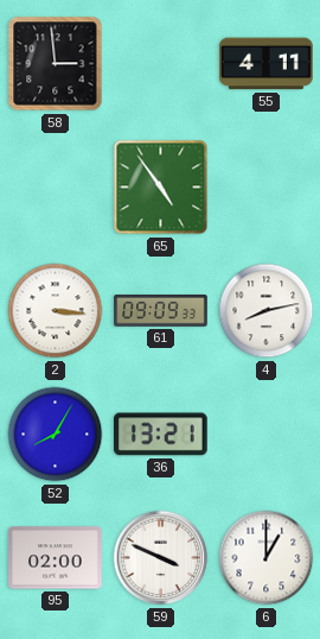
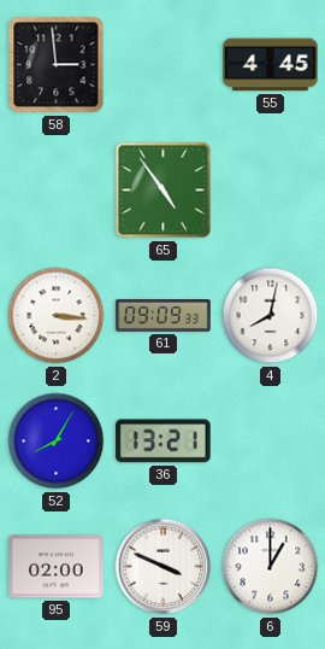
55: 4:11 -> 4:45 (271, 65)
4: 8:13 -> 8:02 (271, 316)
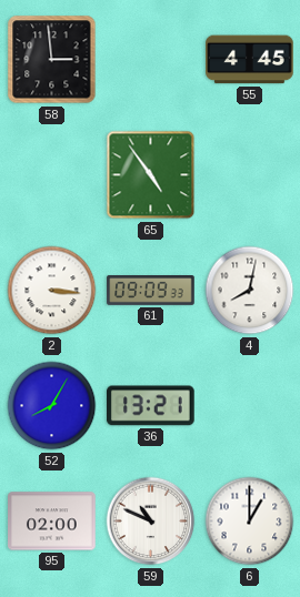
59: 3:49 -> 10:49 (151, 522)
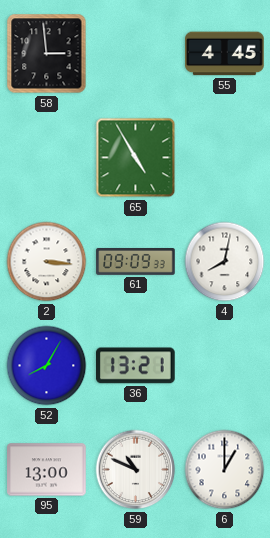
65: 4:54 -> 4:55 (136, 158)
95: 02:00 -> 13:00 (47, 470)
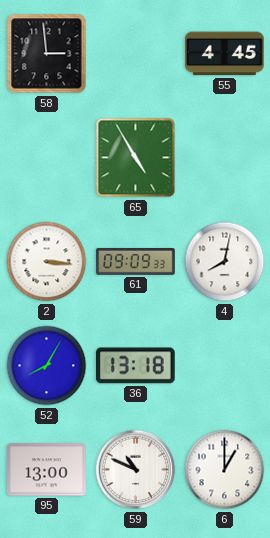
36: 13:21 -> 13:18 (136, 366)
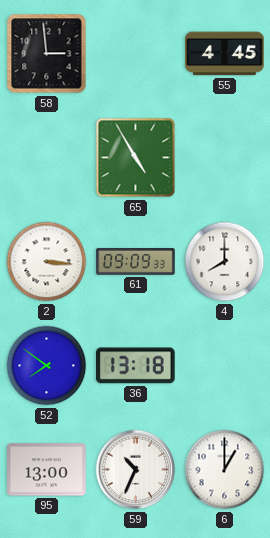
4: 8:02 -> 8:00 (225, 262)
52: 8:05 -> 7:51 (47, 366)
59: 10:49 -> 10:34 (136, 470)
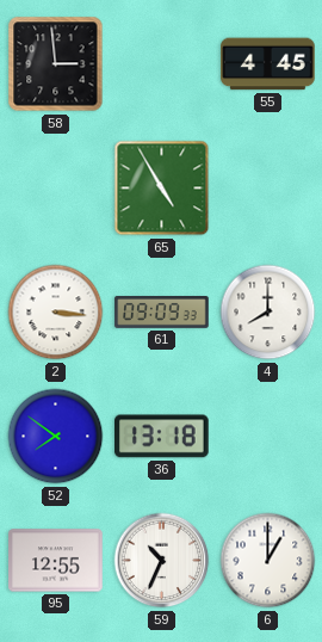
95: 13:00 -> 12:55 (56, 561)
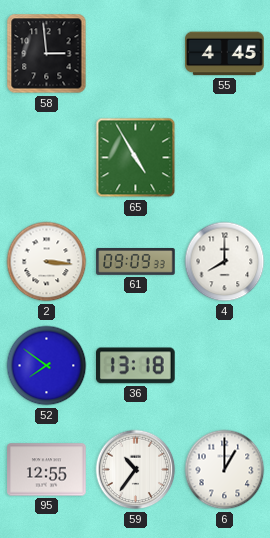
59: 10:34 -> 10:36 (136, 470)
